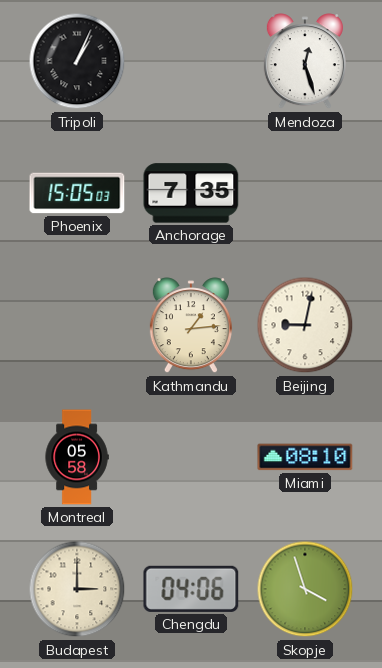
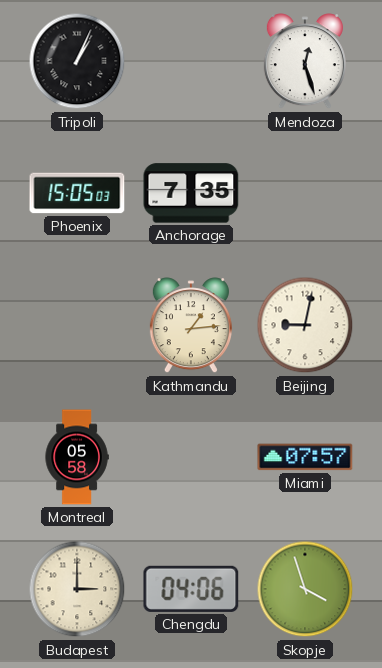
Miami: 08:10 -> 07:57 (305, 457)
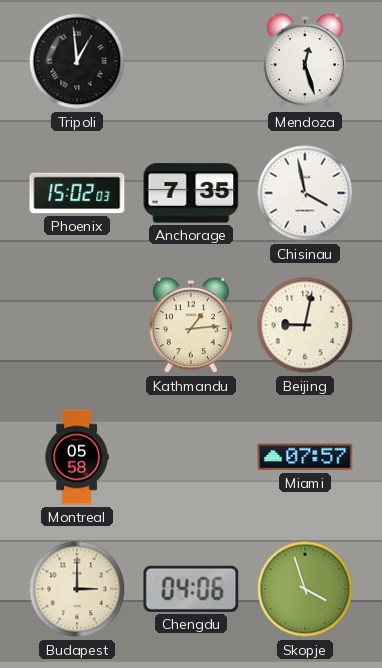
Tripoli: 1:04 -> 12:59 (77, 61)
Phoenix: 15:05 -> 15:02 (77, 193)
Chisinau: none -> 3:58 (305, 193)
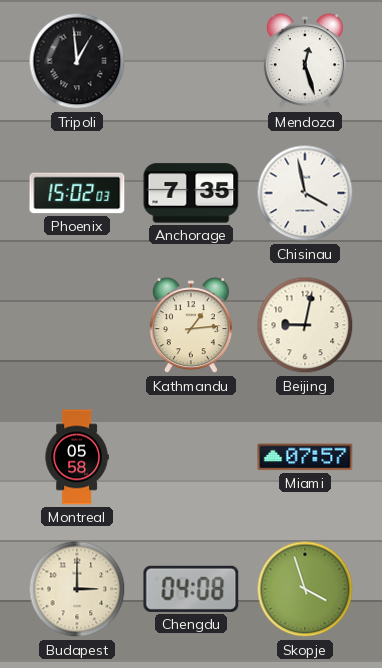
Chengdu: 04:06 -> 04:08 (191, 589)
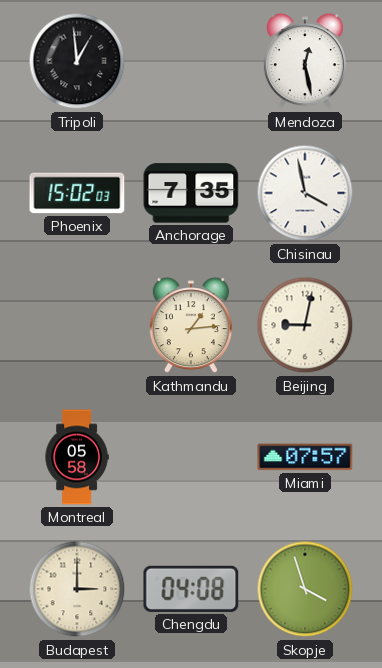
Mendoza: 12:27 -> 12:28 (305, 62)
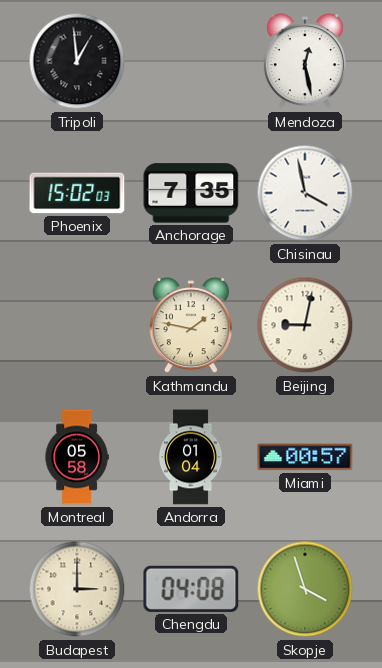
Kathmandu: 1:14 -> 1:47 (191, 326)
Andorra: none -> 01:04 (191, 457)
Miami: 07:57 -> 00:57 (305, 457)
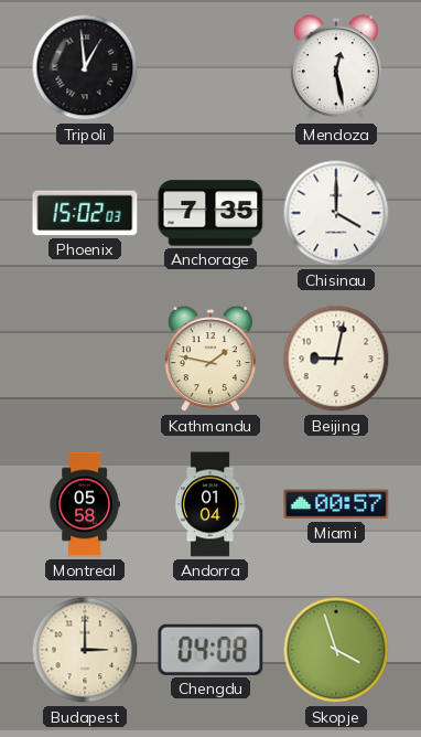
Chisinau: 3:58 -> 4:00 (336, 213)
